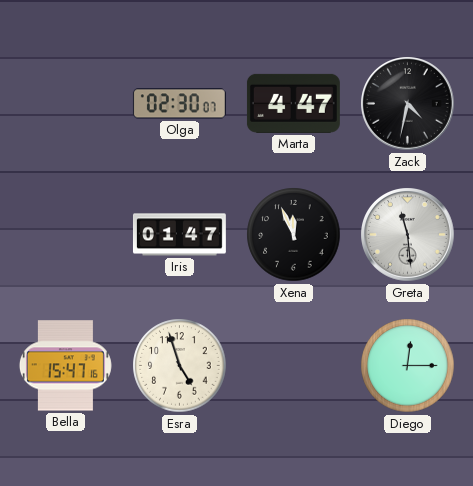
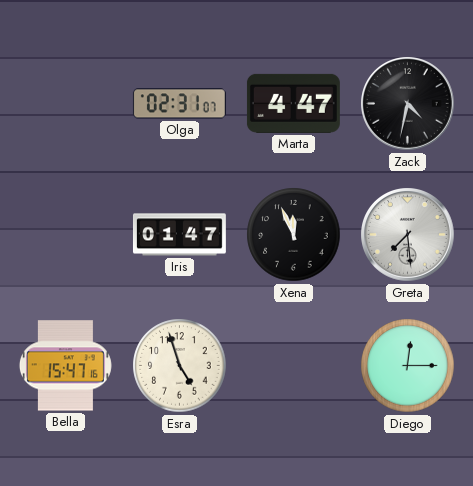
Olga: 02:30 -> 02:31 (179, 104)
Greta: 11:29 -> 7:29 (408, 235)
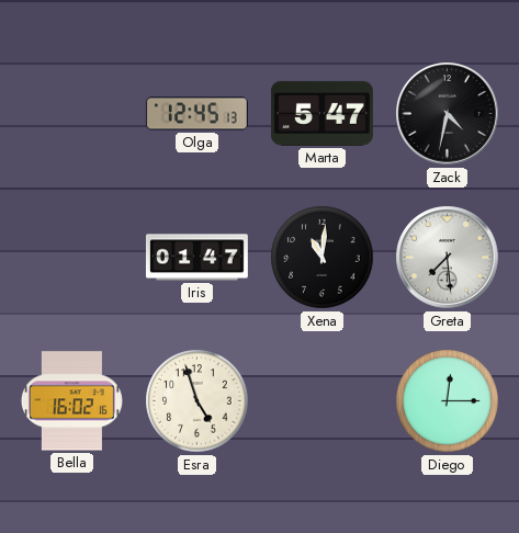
Olga: 02:31 -> 12:45 (196, 114)
Marta: 4:47 -> 5:47 (321, 113)
Xena: 11:56 -> 11:01 (323, 258)
Bella: 15:47 -> 16:02 (71, 401)
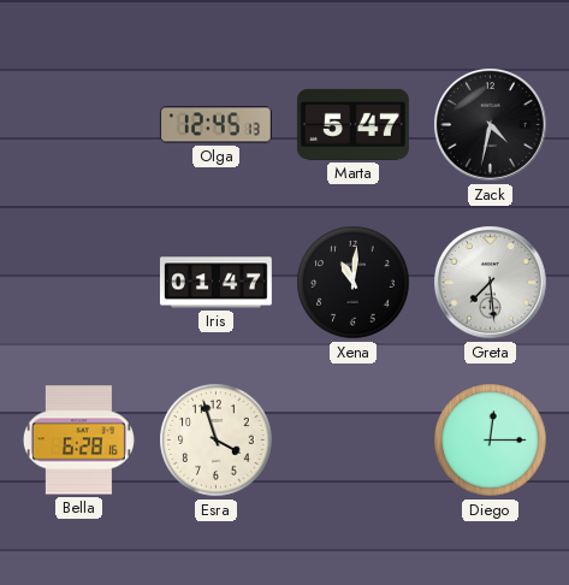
Bella: 16:02 -> 6:28 (78, 441)
Esra: 4:57 -> 3:57 (217, 441)
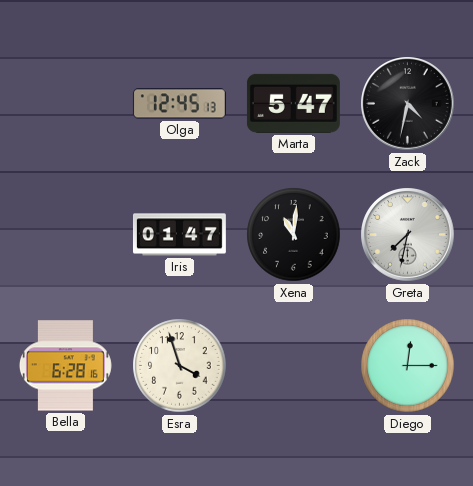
Greta: 7:29 -> 7:32 (408, 235)
